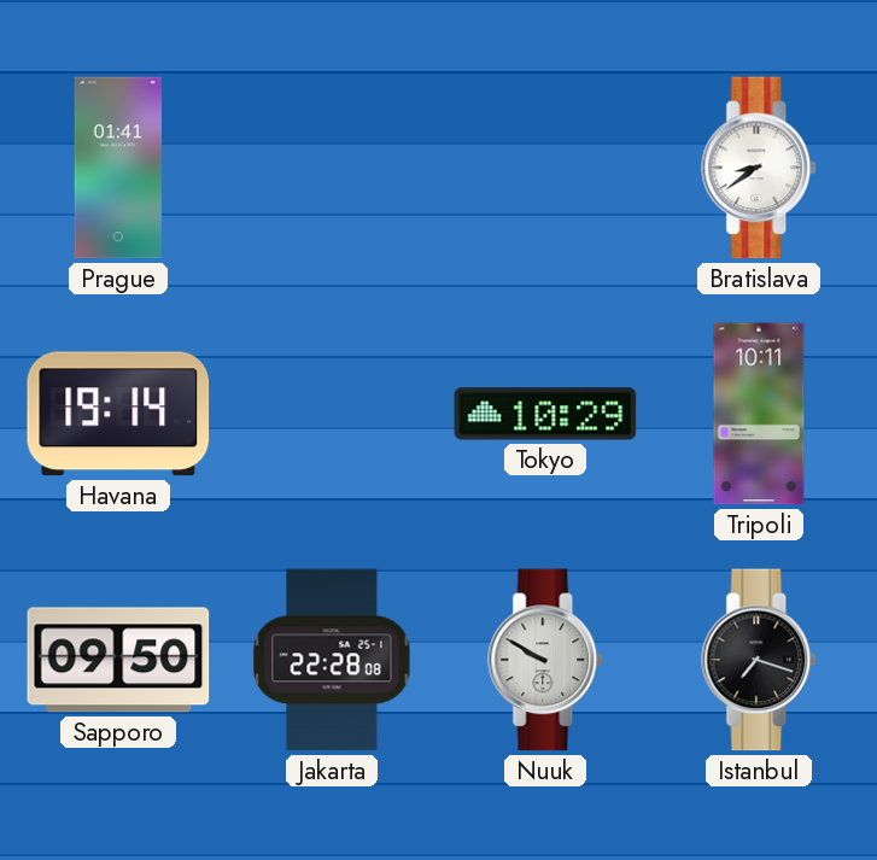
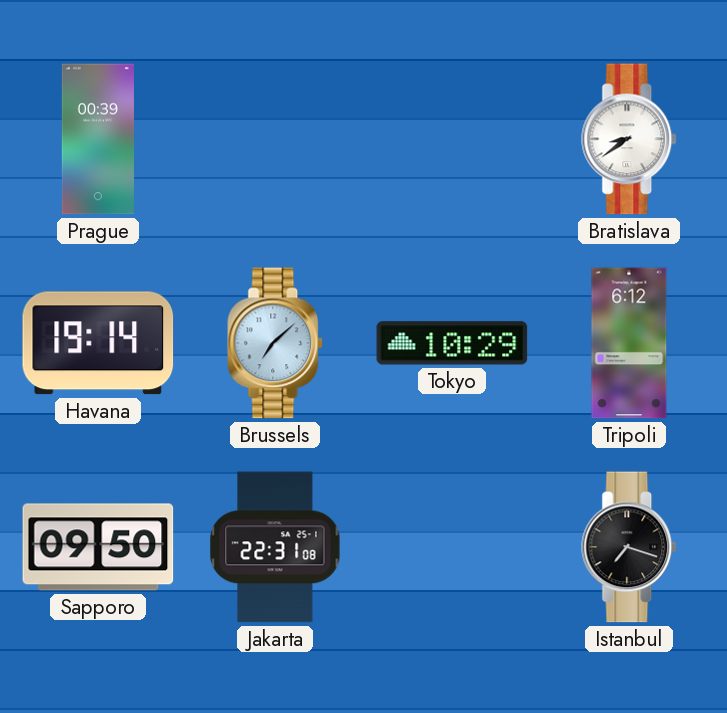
Prague: 01:41 -> 00:39 (98, 139)
Brussels: none -> 7:08 (276, 343)
Tripoli: 10:11 -> 6:12 (629, 343)
Jakarta: 22:28 -> 22:31 (275, 547)
Nuuk: 9:50 -> none (546, 660)
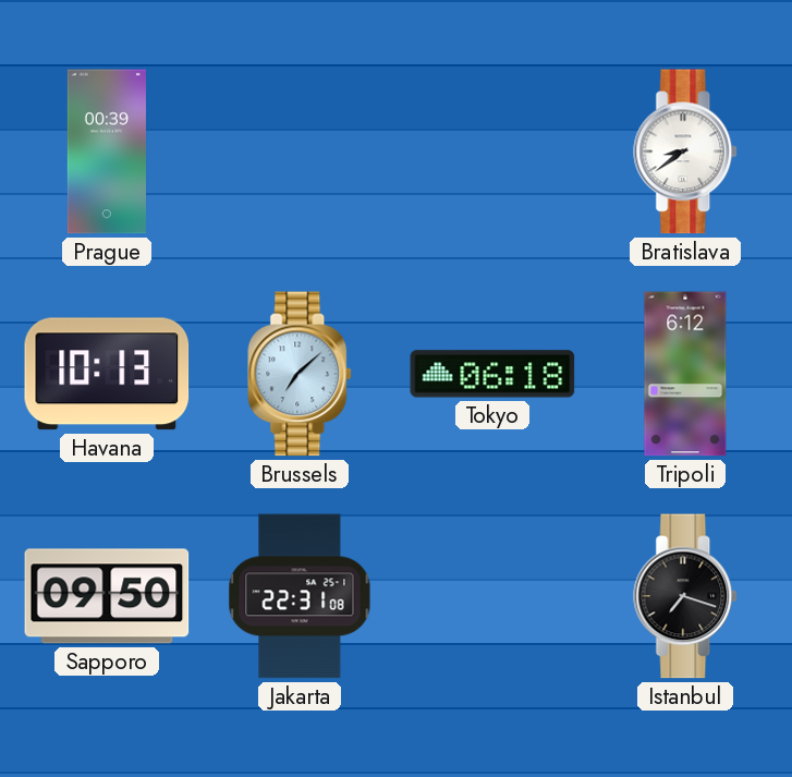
Havana: 19:14 -> 10:13 (107, 374)
Tokyo: 10:29 -> 06:18 (492, 374)
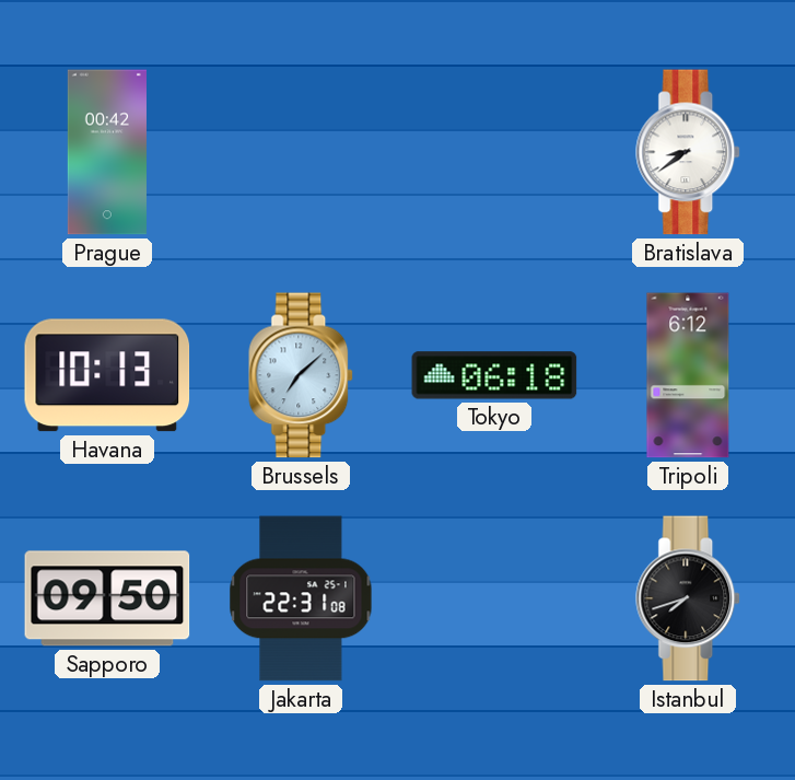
Prague: 00:39 -> 00:42 (107, 152)
Istanbul: 7:18 -> 7:42 (689, 598)
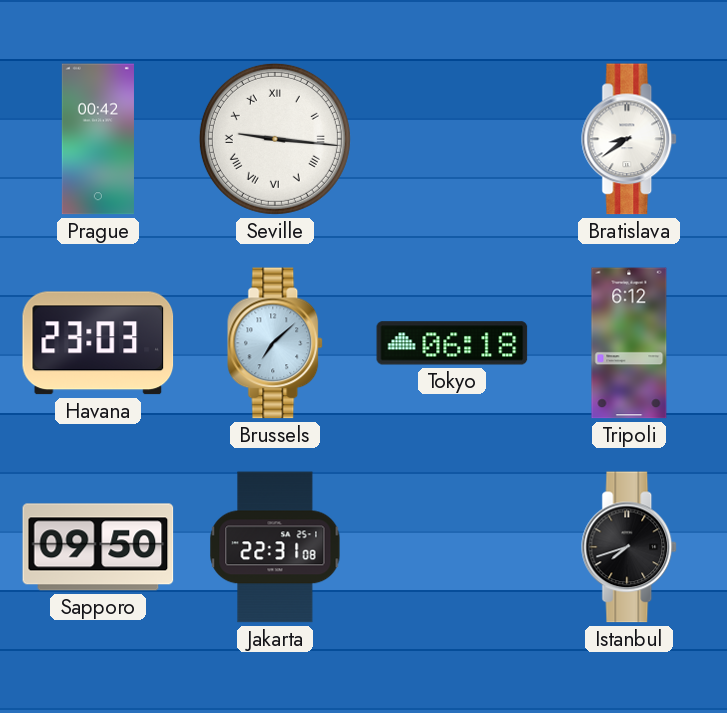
Seville: none -> 9:16 (275, 139)
Havana: 10:13 -> 23:03 (98, 343)
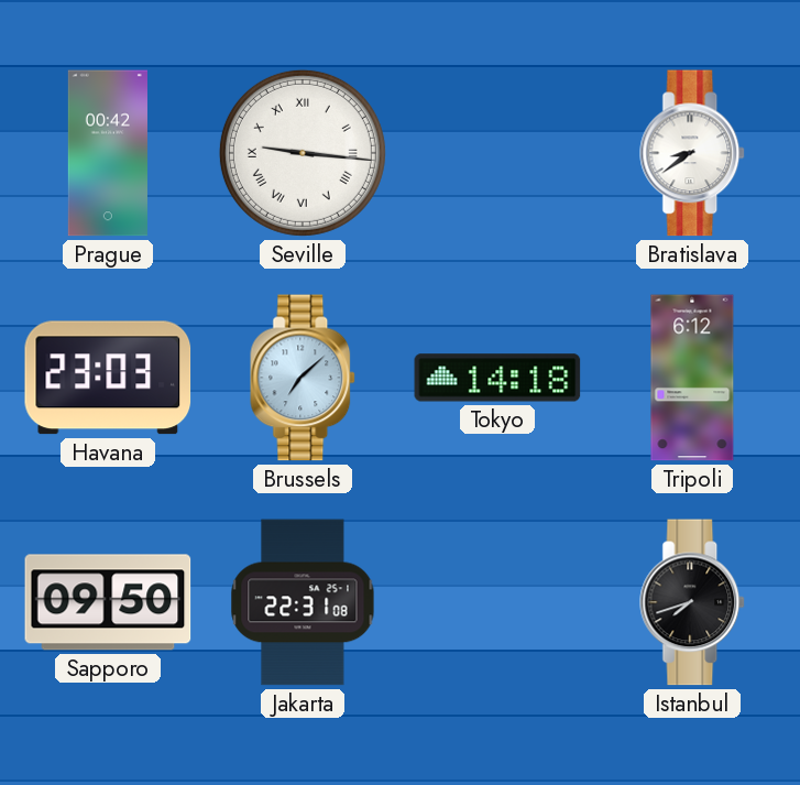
Tokyo: 06:18 -> 14:18 (497, 378)
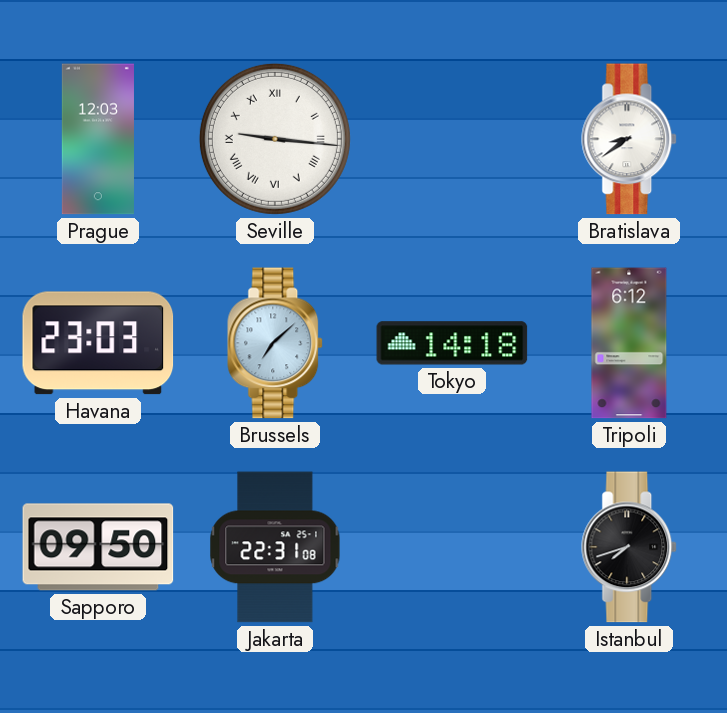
Prague: 00:42 -> 12:03 (98, 139)
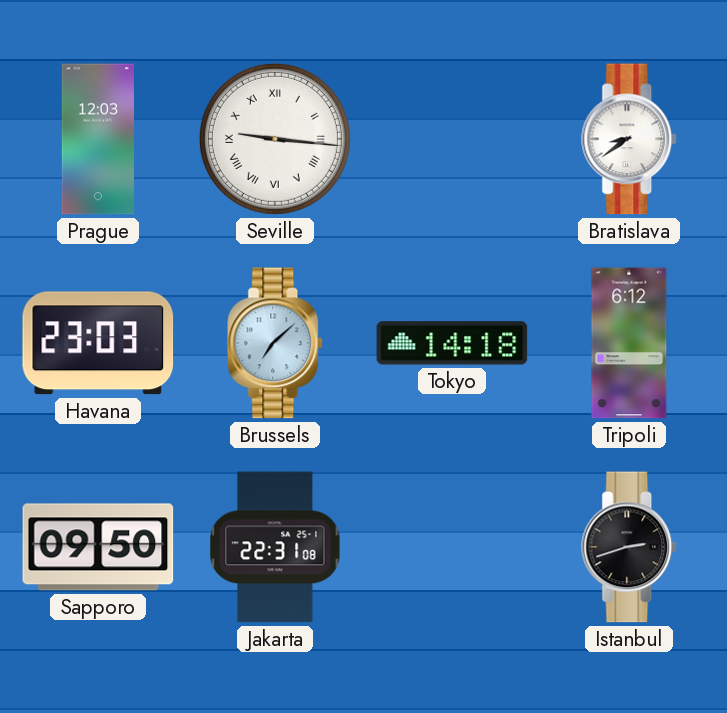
Istanbul: 7:42 -> 2:42 (630, 547)
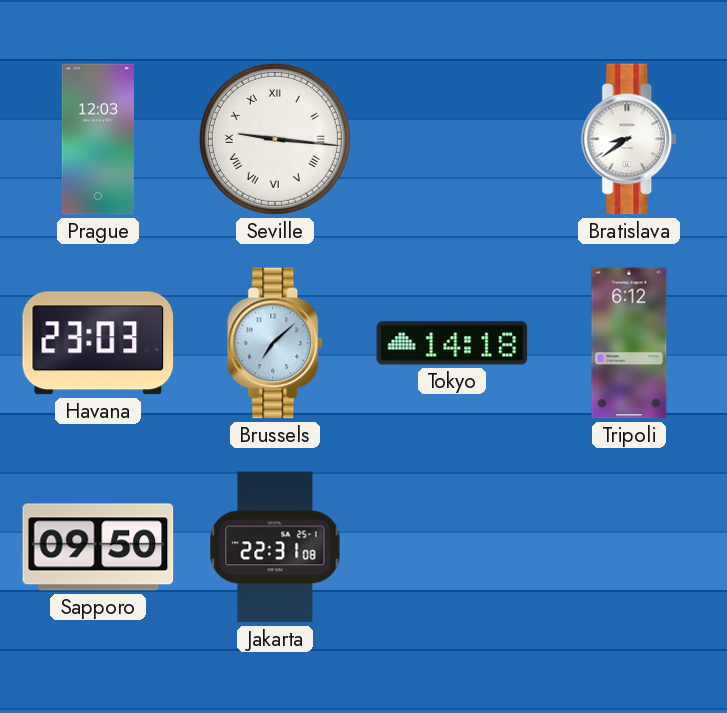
Istanbul: 2:42 -> none (630, 547)
